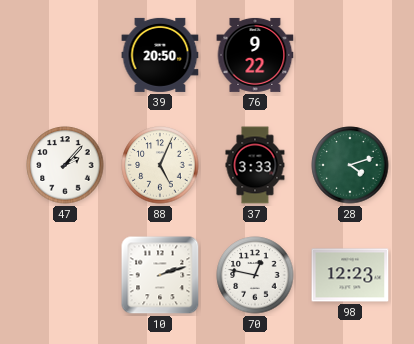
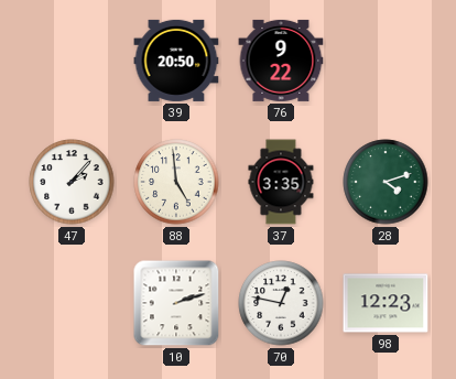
88: 5:04 -> 4:59 (176, 182)
37: 3:33 -> 3:35 (281, 182)
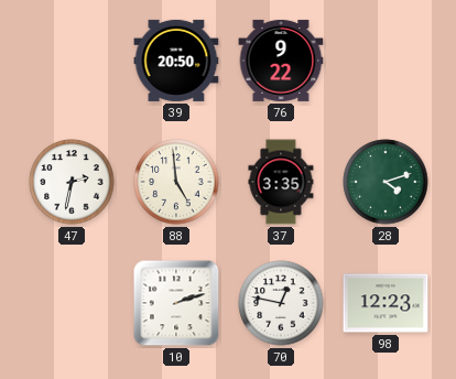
47: 2:07 -> 2:32 (72, 182)
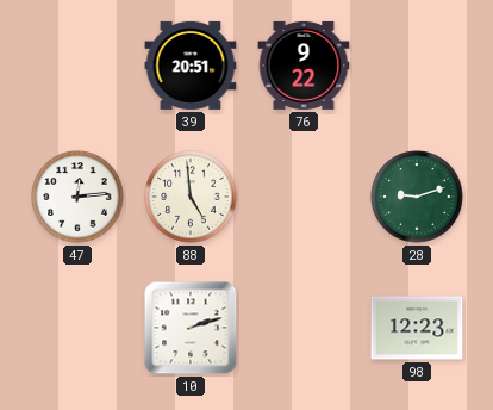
39: 20:50 -> 20:51 (191, 66)
47: 2:32 -> 12:14 (77, 197)
37: 3:35 -> none (281, 182)
28: 4:12 -> 9:12 (417, 197)
70: 12:47 -> none (281, 303)
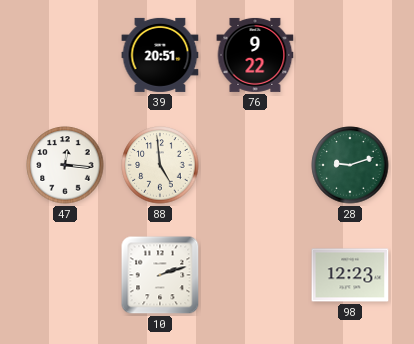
47: 12:14 -> 12:16 (65, 165)
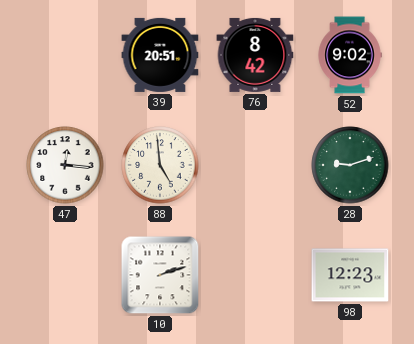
76: 9:22 -> 8:42 (255, 55)
52: none -> 9:02 (350, 55)
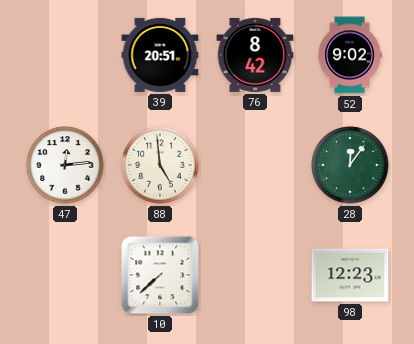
47: 12:16 -> 12:14 (65, 165)
28: 9:12 -> 12:06 (350, 165)
10: 2:12 -> 7:38 (160, 275)
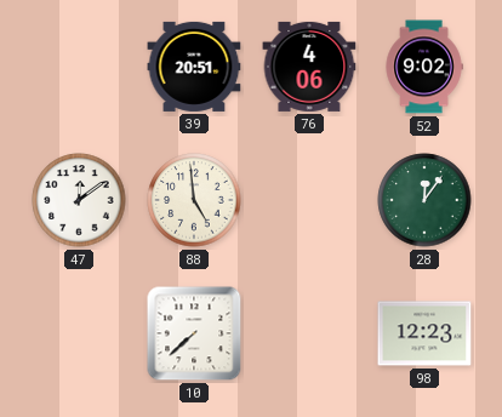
76: 8:42 -> 4:06 (309, 67)
47: 12:14 -> 12:09 (79, 200)
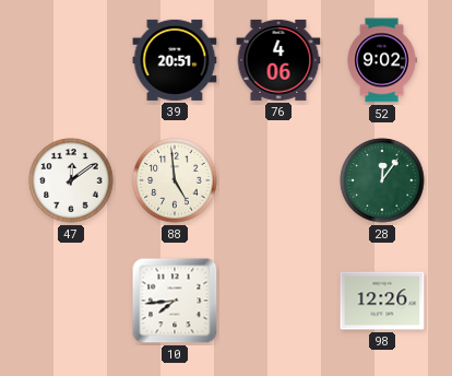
10: 7:38 -> 7:44 (175, 301)
98: 12:23 -> 12:26 (382, 301)
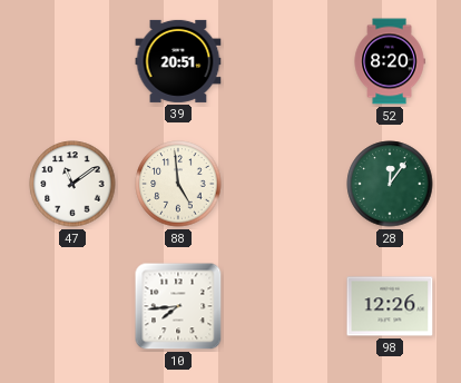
76: 4:06 -> none (278, 60)
52: 9:02 -> 8:20 (390, 61)
47: 12:09 -> 11:09 (72, 184)
